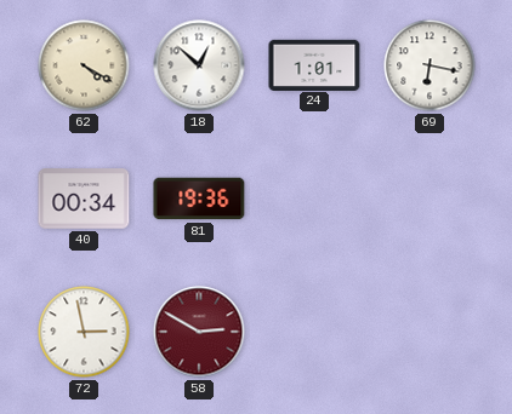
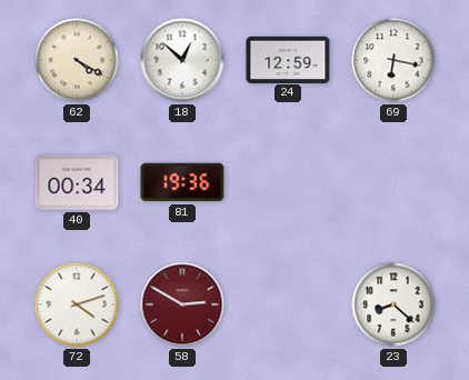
24: 1:01 -> 12:59 (288, 59)
72: 2:58 -> 4:12 (77, 304)
23: none -> 8:22 (393, 304)
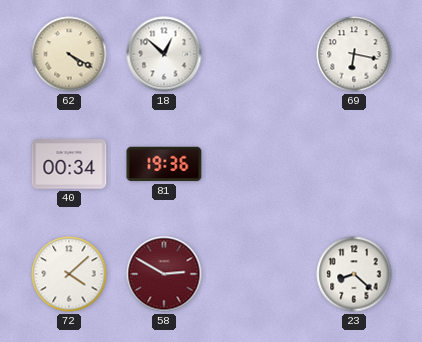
24: 12:59 -> none (288, 59)
72: 4:12 -> 4:08 (69, 274)
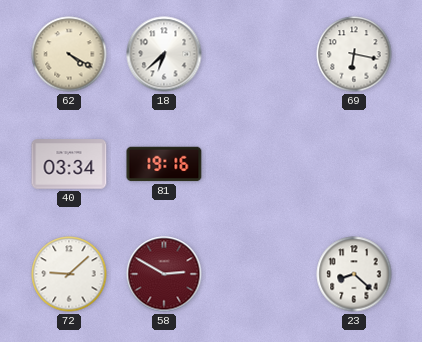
18: 12:52 -> 6:38 (164, 54)
40: 00:34 -> 03:34 (69, 164)
81: 19:36 -> 19:16 (164, 164)
72: 4:08 -> 9:08 (69, 274)
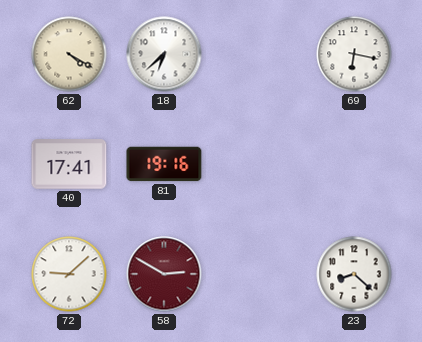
40: 03:34 -> 17:41 (69, 164)
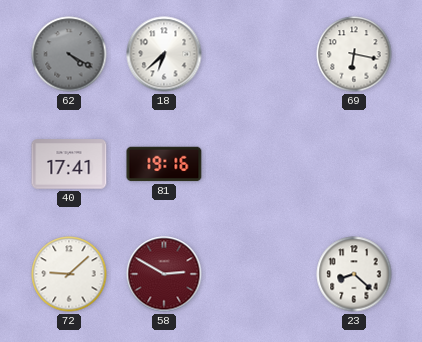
62 dial: cream -> grey (69, 54)
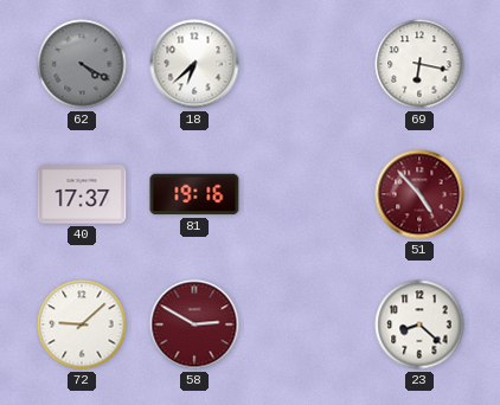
40: 17:41 -> 17:37 (82, 194)
51: none -> 4:53 (419, 194)
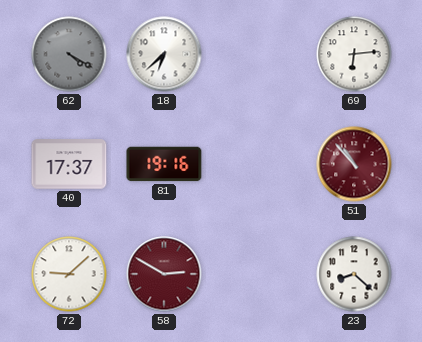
69: 6:17 -> 6:14 (354, 54)
51: 4:53 -> 10:53 (354, 164)
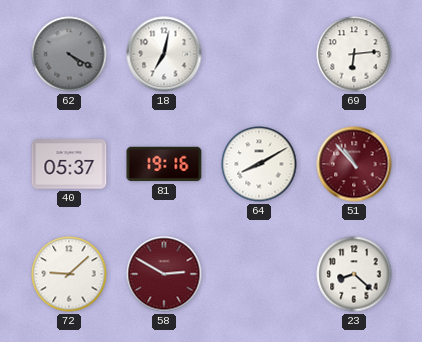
18: 6:38 -> 7:02 (164, 54)
40: 17:37 -> 05:37 (69, 164)
64: none -> 8:10 (259, 164)
